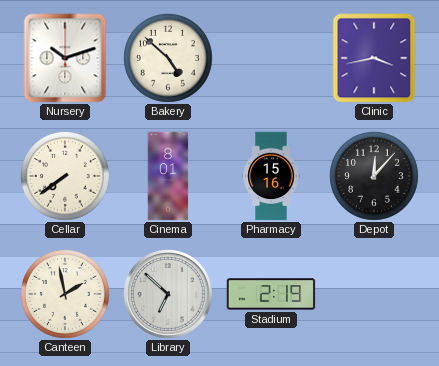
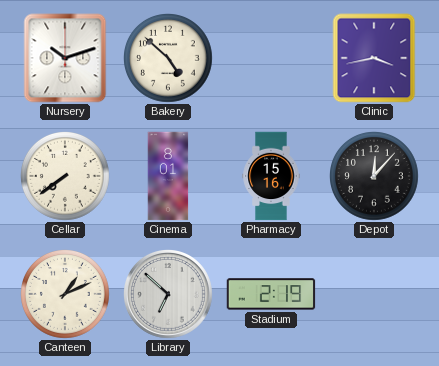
Canteen: 1:58 -> 1:11 (66, 295)
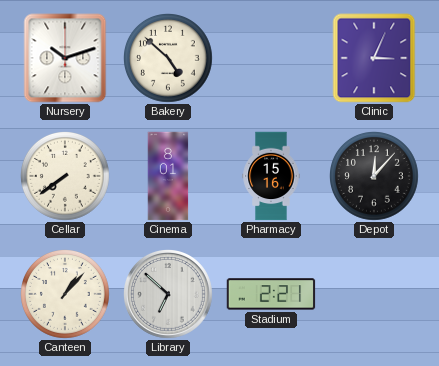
Clinic: 3:43 -> 3:04 (374, 58)
Canteen: 1:11 -> 1:07 (66, 295)
Stadium: 2:19 -> 2:21 (271, 294)
